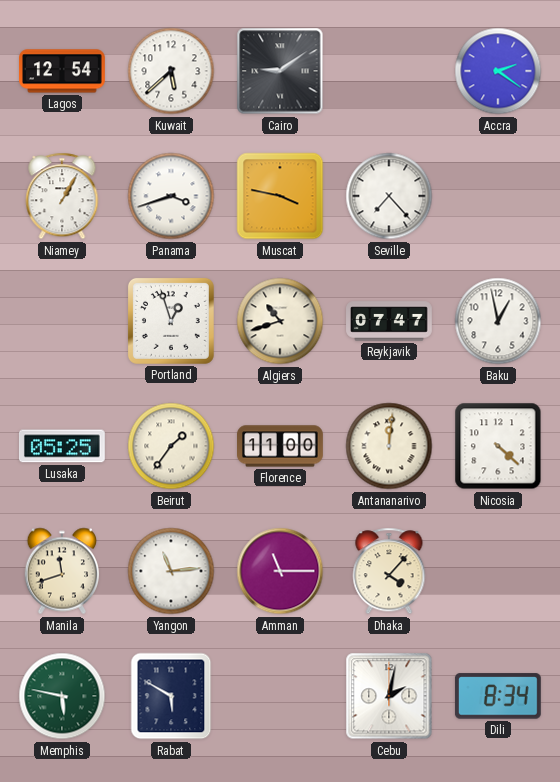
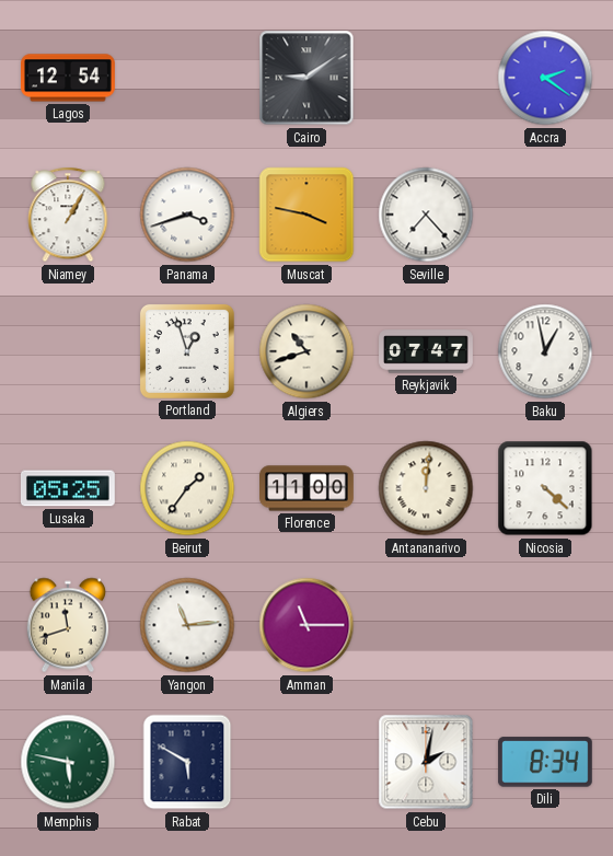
Kuwait: 5:38 -> none (171, 71)
Dhaka: 4:07 -> none (389, 571)
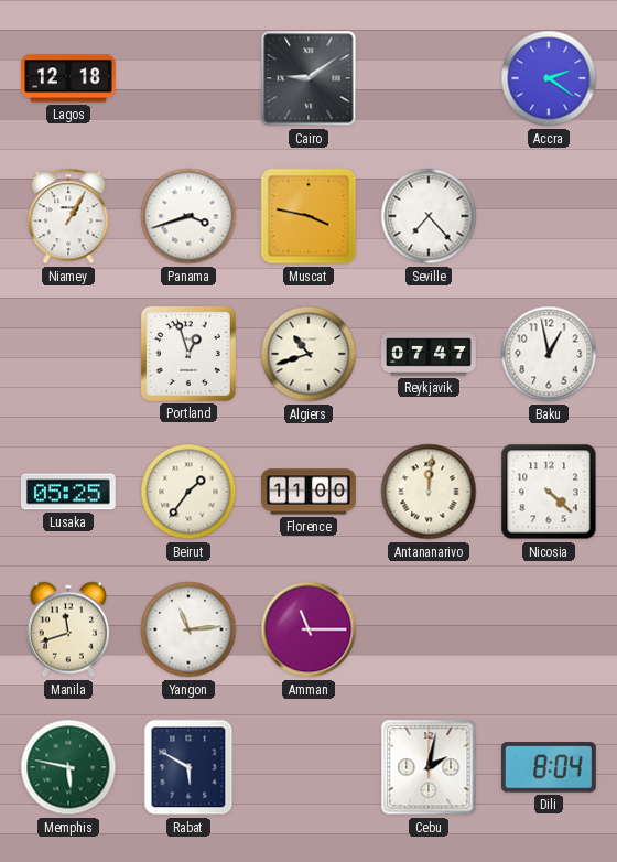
Lagos: 12:54 -> 12:18 (69, 78)
Dili: 8:34 -> 8:04 (549, 767)
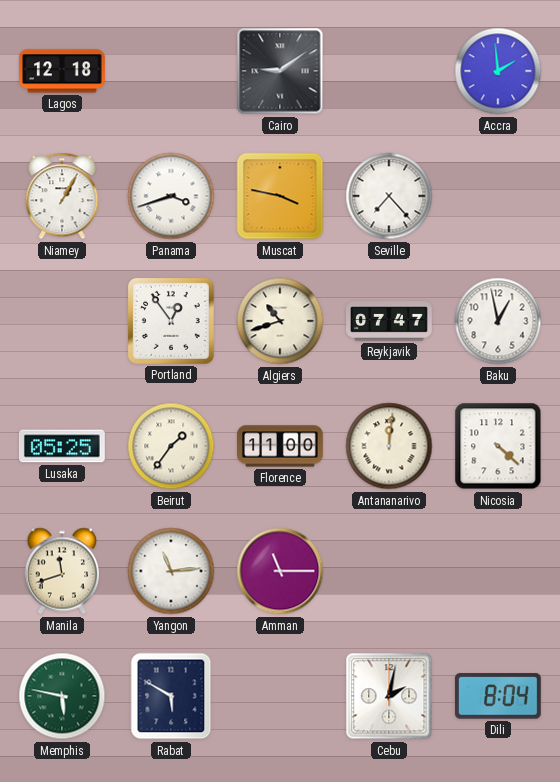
Accra: 2:21 -> 1:59 (498, 71)
Portland: 12:57 -> 12:54 (171, 321)
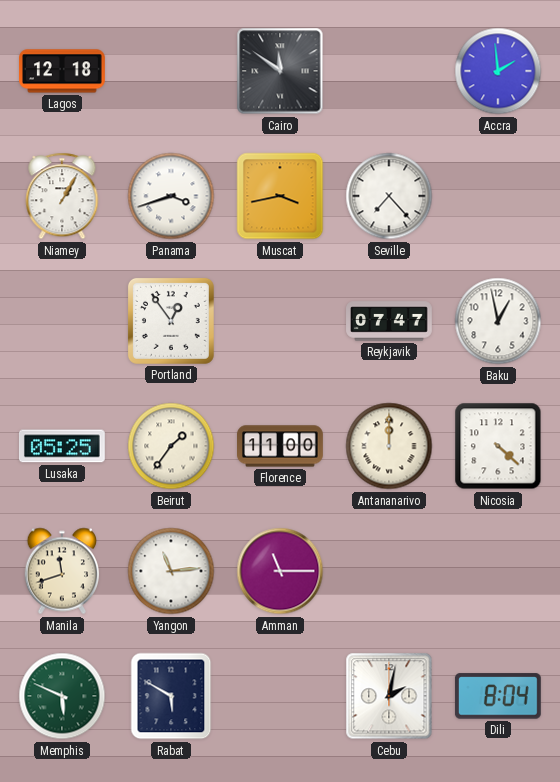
Cairo: 9:09 -> 11:51 (280, 71)
Muscat: 3:47 -> 3:43 (280, 196)
Algiers: 10:42 -> none (280, 321)
Antananarivo: 12:01 -> 12:00 (389, 446)
Memphis: 5:47 -> 5:49 (62, 696)
